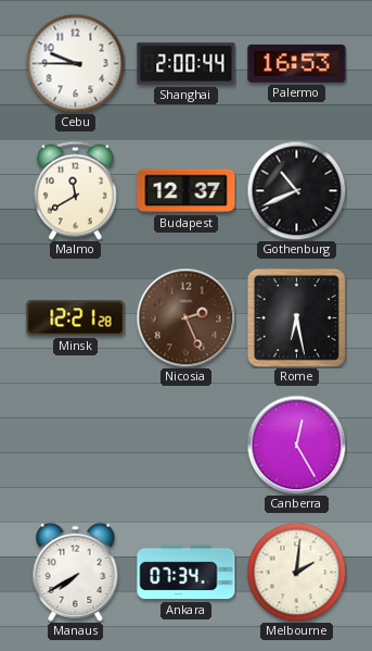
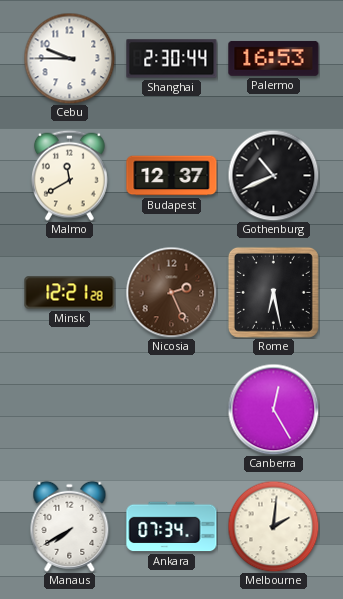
Shanghai: 2:00 -> 2:30 (172, 59)
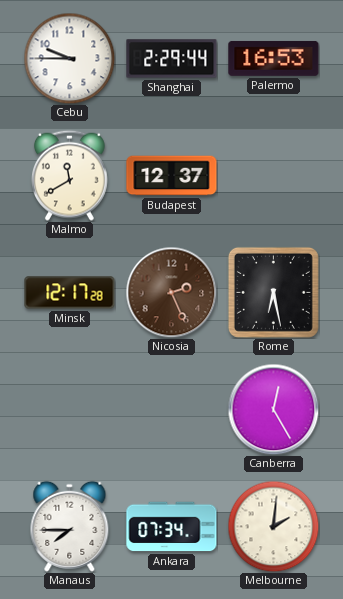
Shanghai: 2:30 -> 2:29 (172, 59)
Gothenburg: 10:41 -> none (273, 175)
Minsk: 12:21 -> 12:17 (70, 293)
Manaus: 7:40 -> 7:45 (70, 526)
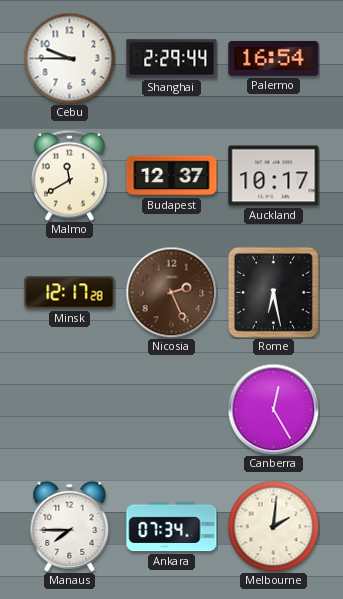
Palermo: 16:53 -> 16:54 (274, 58)
Auckland: none -> 10:17 (274, 176)
